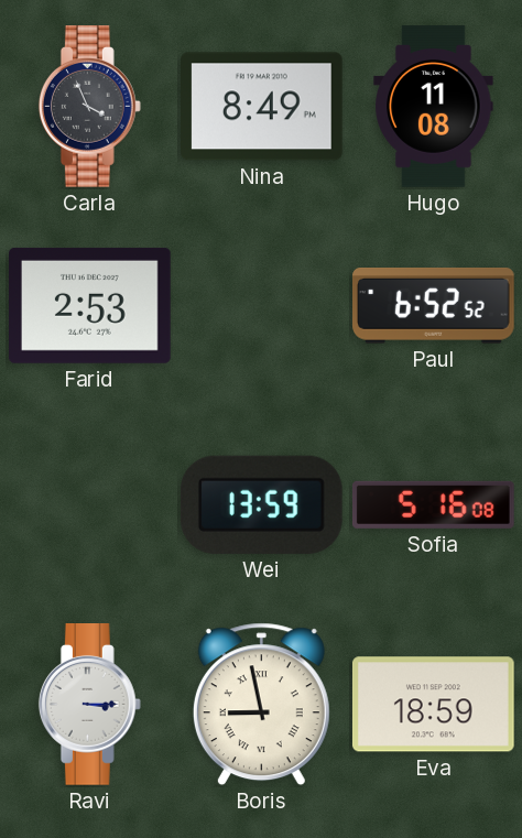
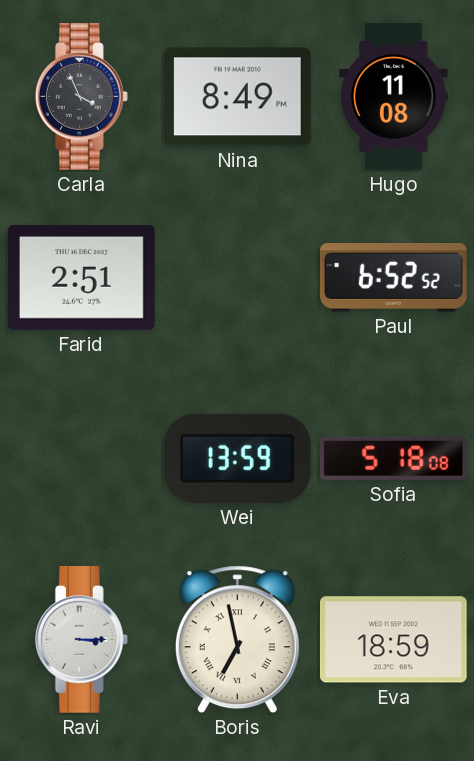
Farid: 2:53 -> 2:51 (82, 277)
Sofia: 5:16 -> 5:18 (393, 458)
Boris: 8:58 -> 6:58 (237, 640)
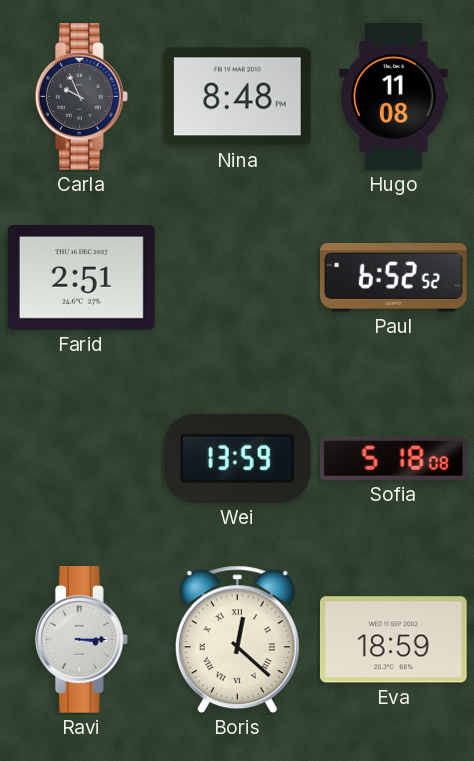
Carla: 3:56 -> 9:56 (81, 97)
Nina: 8:49 -> 8:48 (238, 97)
Boris: 6:58 -> 12:22 (237, 640)
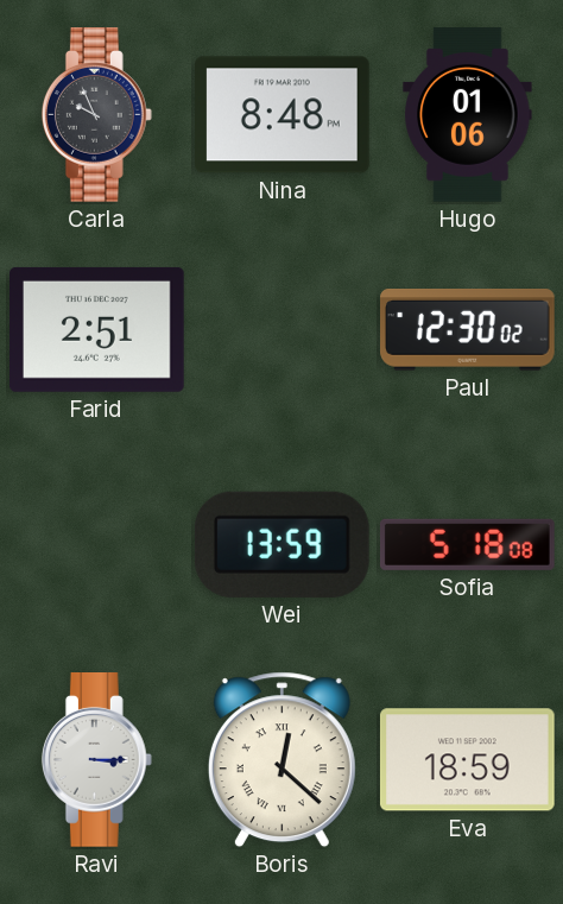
Hugo: 11:08 -> 01:06 (468, 115)
Paul: 6:52 -> 12:30 (468, 330)
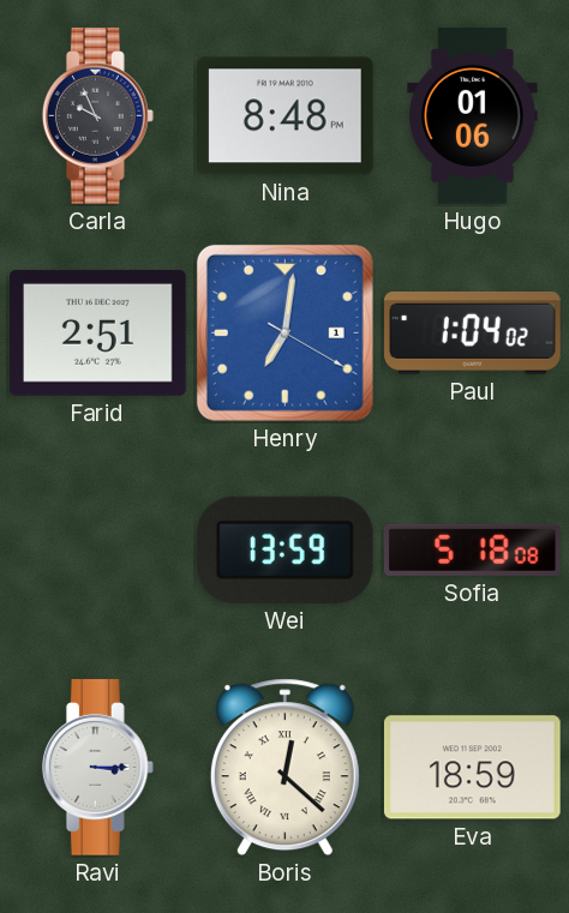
Henry: none -> 7:01 (284, 332)
Paul: 12:30 -> 1:04 (473, 334)
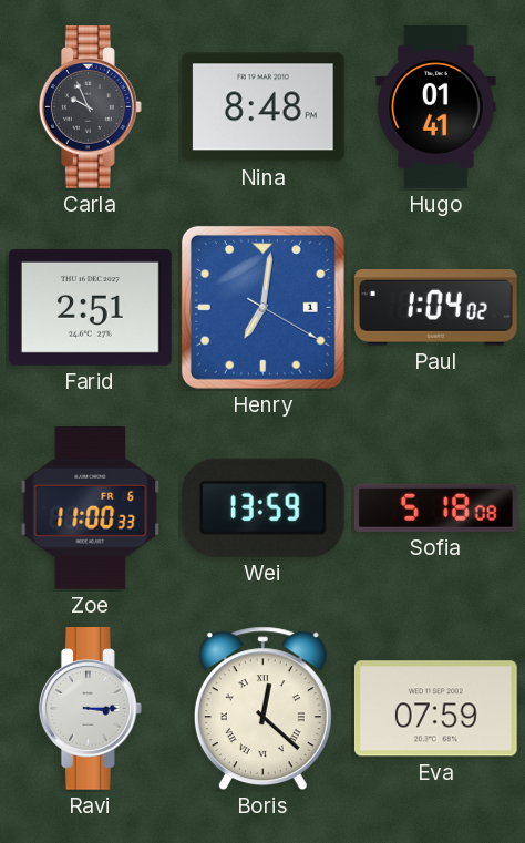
Hugo: 01:06 -> 01:41 (436, 107)
Zoe: none -> 11:00 (91, 507)
Eva: 18:59 -> 07:59 (435, 709)
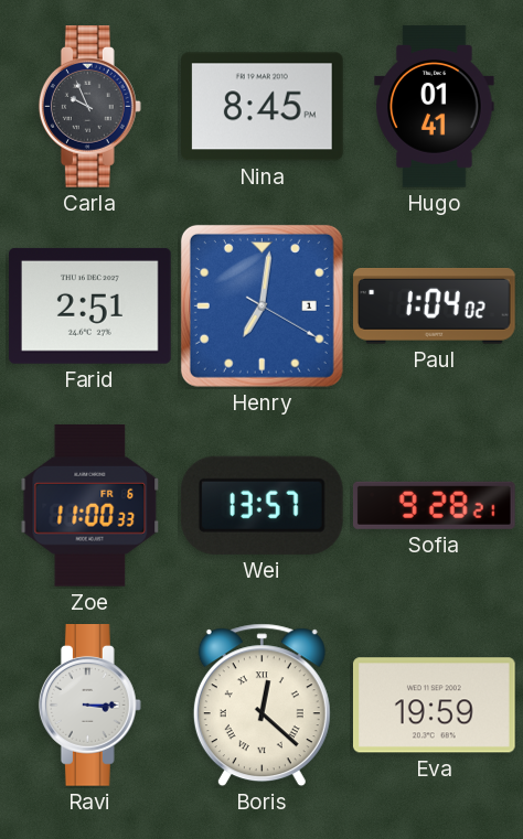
Nina: 8:48 -> 8:45 (263, 107)
Wei: 13:59 -> 13:57 (261, 505)
Sofia: 5:18 -> 9:28 (434, 505)
Eva: 07:59 -> 19:59 (434, 706)
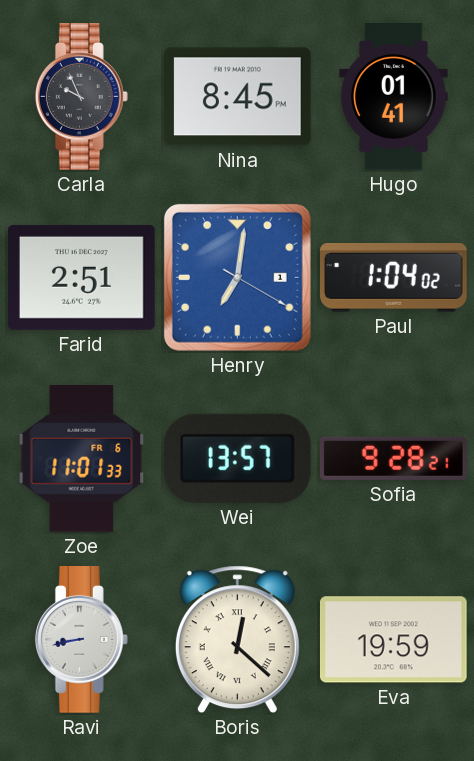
Zoe: 11:00 -> 11:01 (82, 458)
Ravi: 3:15 -> 8:43 (81, 640)
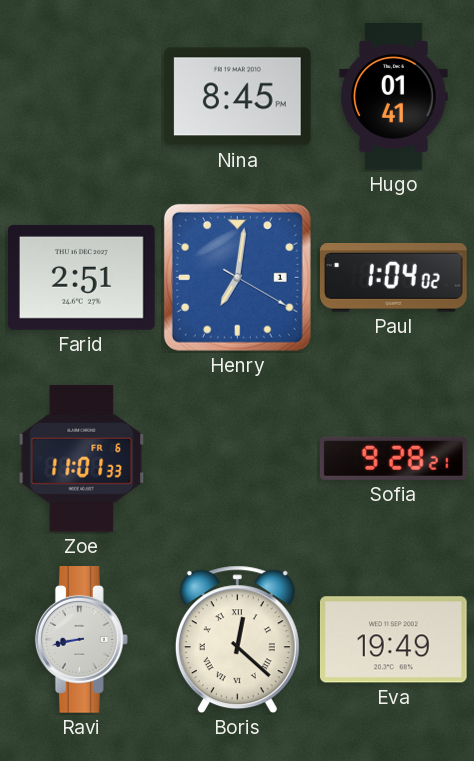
Carla: 9:56 -> none (81, 97)
Wei: 13:57 -> none (237, 458)
Eva: 19:59 -> 19:49 (393, 640)
